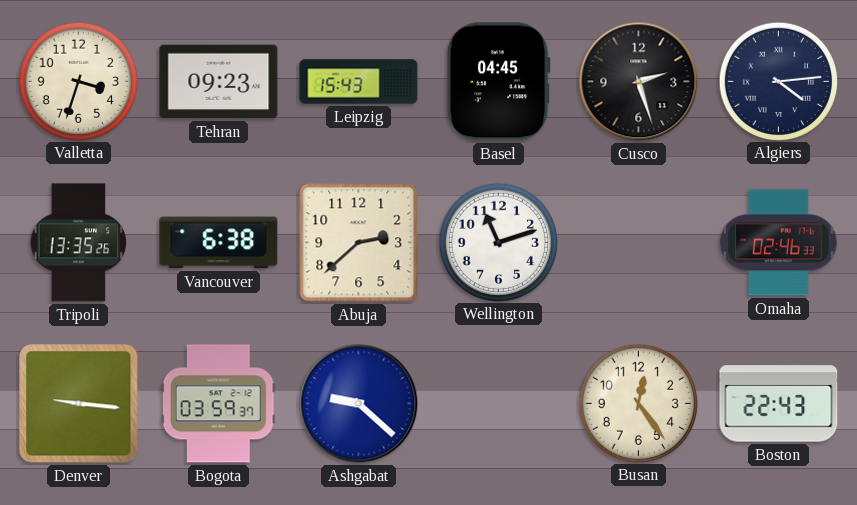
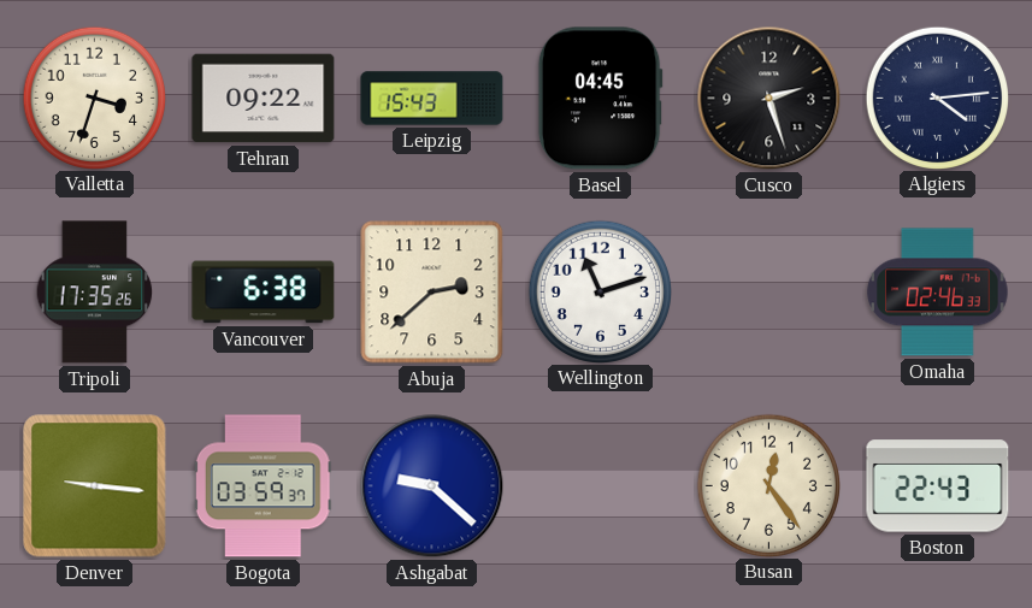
Tehran: 09:23 -> 09:22 (264, 99)
Tripoli: 13:35 -> 17:35 (95, 293)
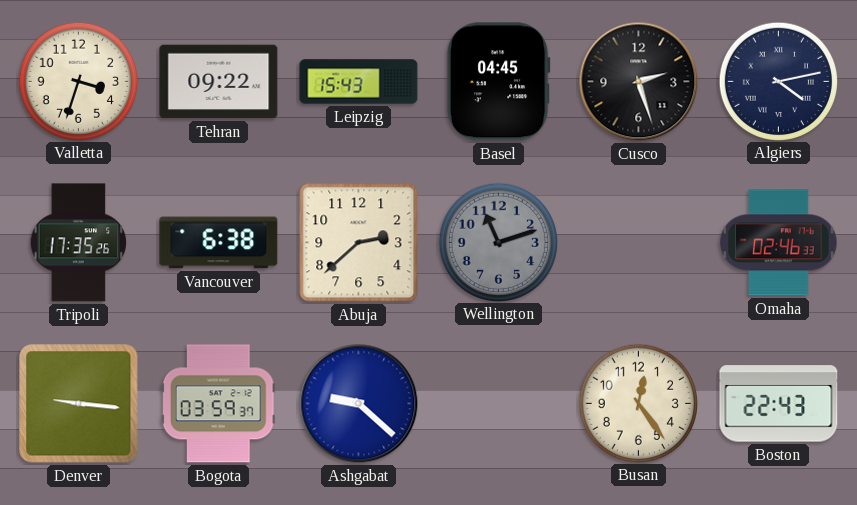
Algiers: 4:14 -> 4:13 (778, 81)
Wellington dial: white -> grey (498, 242)
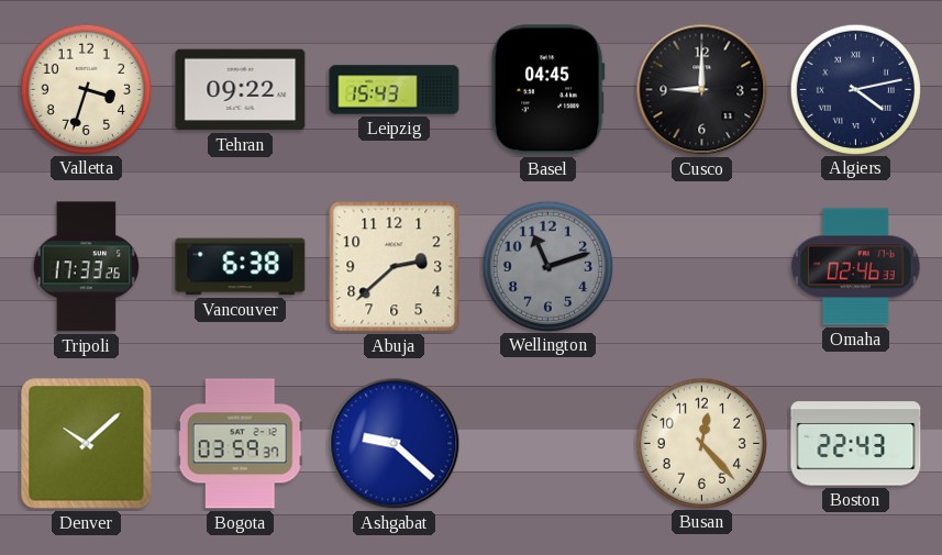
Cusco: 2:27 -> 9:00 (702, 90)
Tripoli: 17:35 -> 17:33 (87, 267)
Denver: 9:16 -> 10:08 (87, 444)
Busan: 12:24 -> 12:23 (701, 443)
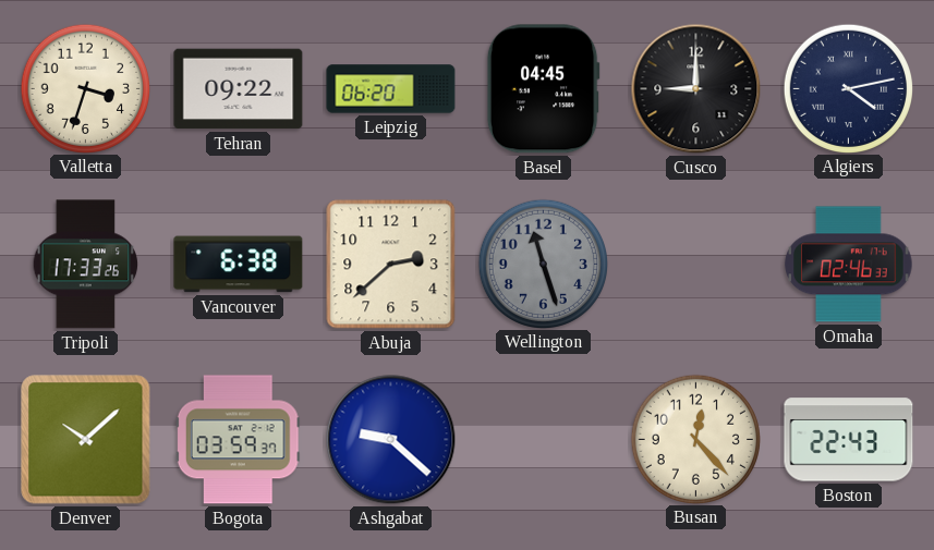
Leipzig: 15:43 -> 06:20 (391, 89)
Wellington: 11:12 -> 11:27 (543, 264)
